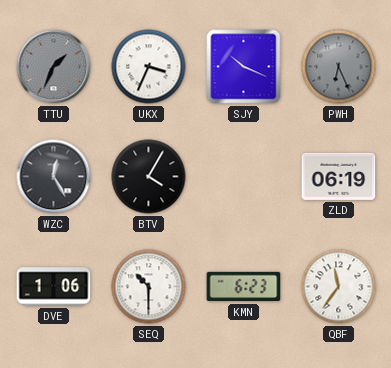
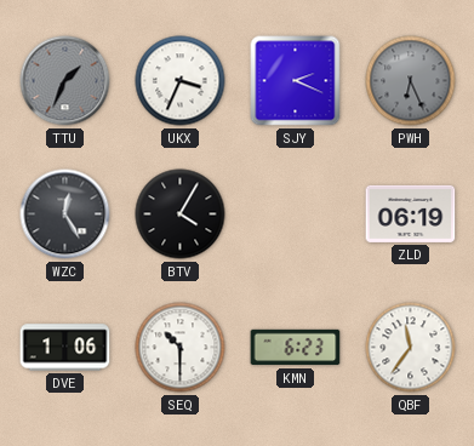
SJY: 10:19 -> 2:19 (296, 81)
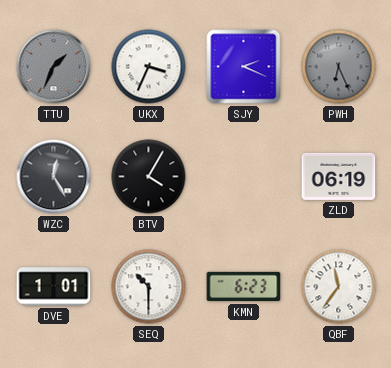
DVE: 1:06 -> 1:01 (54, 287)
